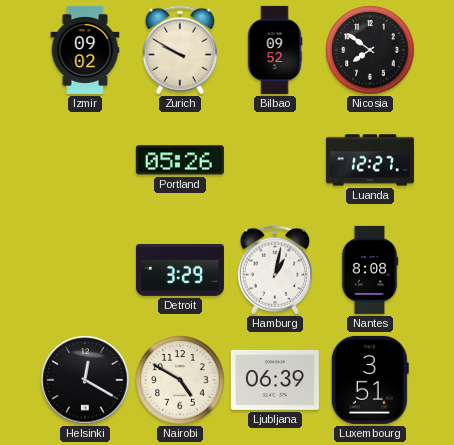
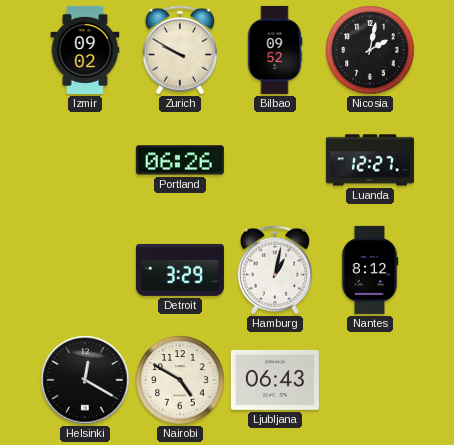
Nicosia: 7:51 -> 2:02 (370, 50)
Portland: 05:26 -> 06:26 (180, 160)
Nantes: 8:08 -> 8:12 (370, 270)
Ljubljana: 06:39 -> 06:43 (275, 380)
Luxembourg: 3:51 -> none (370, 380)
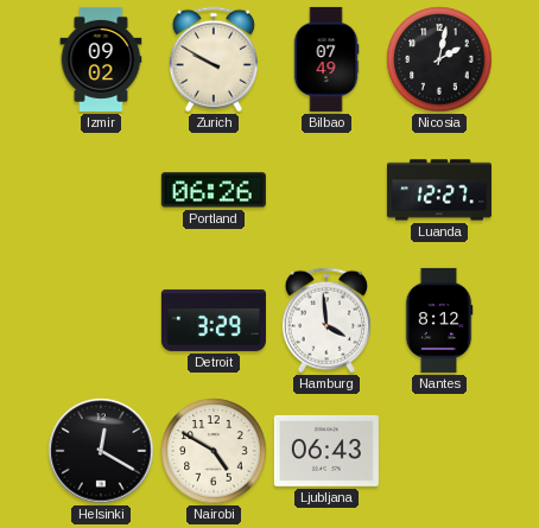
Bilbao: 09:52 -> 07:49 (326, 59)
Hamburg: 1:02 -> 3:59 (326, 320)
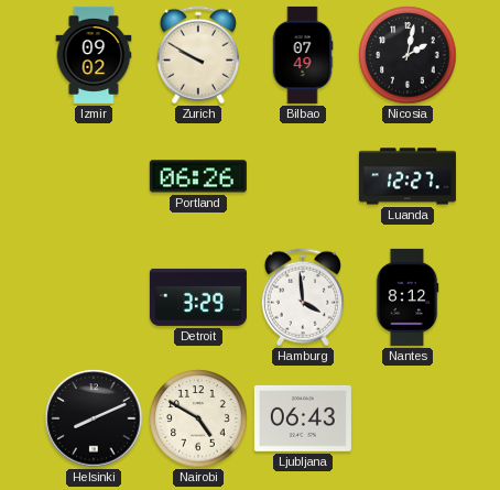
Helsinki: 12:20 -> 8:11 (94, 418)
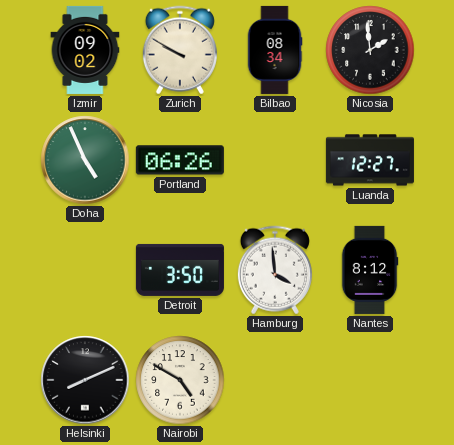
Bilbao: 07:49 -> 08:34 (275, 50)
Nicosia: 2:02 -> 1:59 (370, 50)
Doha: none -> 4:56 (85, 160)
Detroit: 3:29 -> 3:50 (180, 270)
Ljubljana: 06:43 -> none (303, 418)
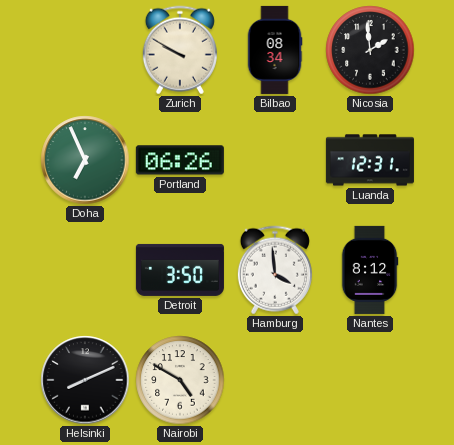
Izmir: 09:02 -> none (85, 50)
Doha: 4:56 -> 6:56 (85, 160)
Luanda: 12:27 -> 12:31 (370, 160)
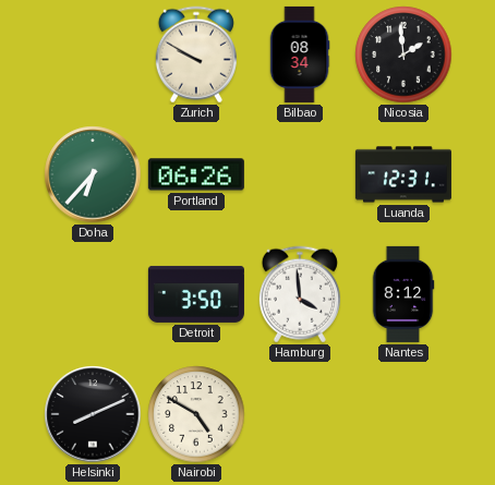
Doha: 6:56 -> 6:37 (93, 174)
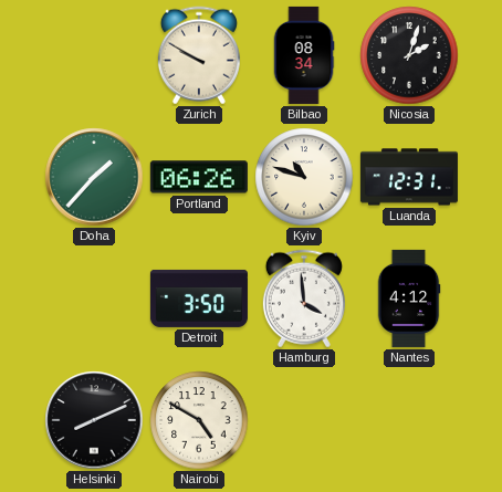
Nicosia: 1:59 -> 2:03 (409, 55)
Doha: 6:37 -> 1:37 (94, 177)
Kyiv: none -> 10:48 (304, 177)
Nantes: 8:12 -> 4:12 (409, 299)
